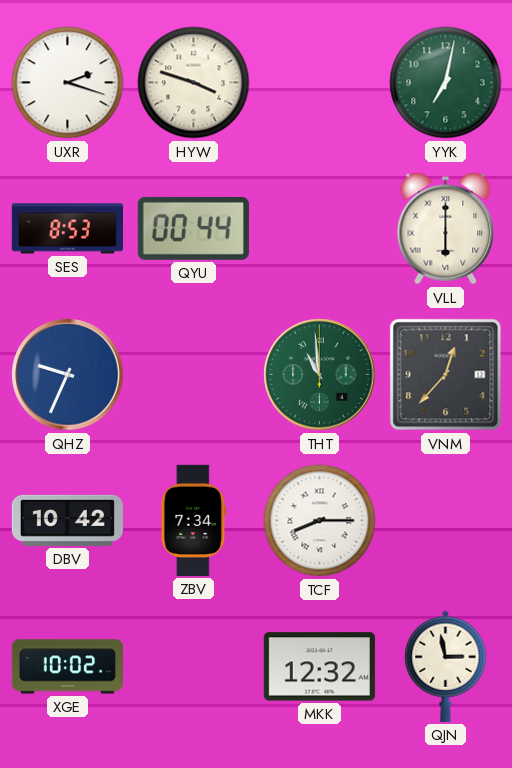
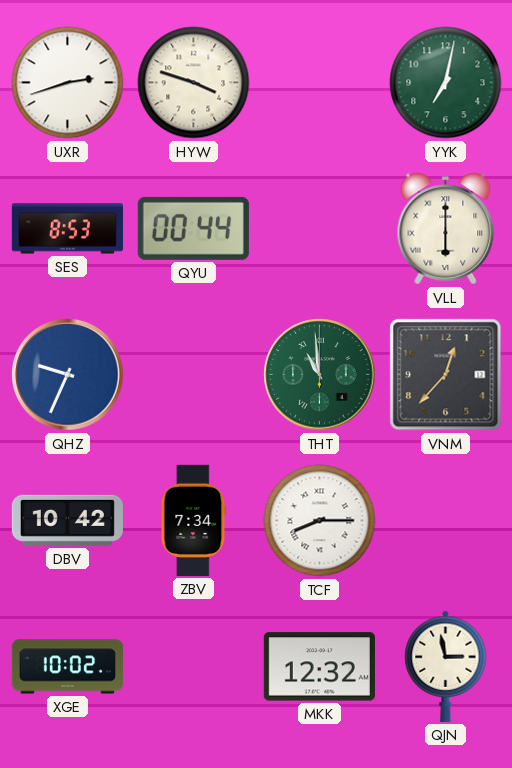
UXR: 2:18 -> 2:42 (68, 83)
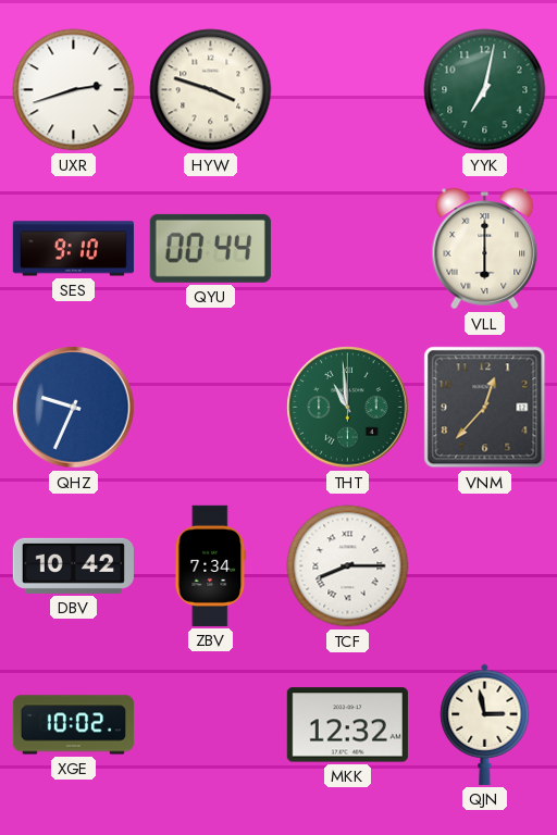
SES: 8:53 -> 9:10 (73, 249)
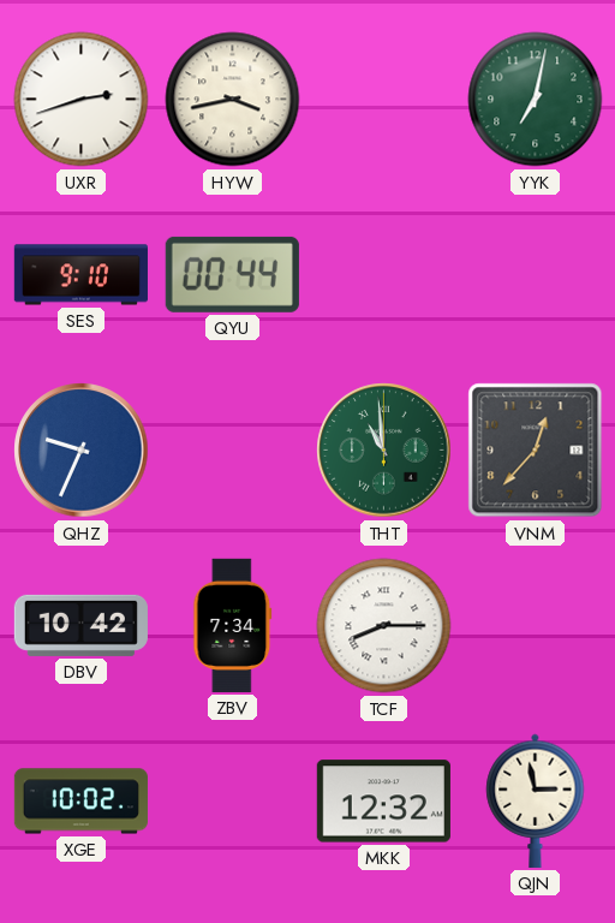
HYW: 3:48 -> 3:43 (233, 100)
VLL: 6:00 -> none (485, 249)
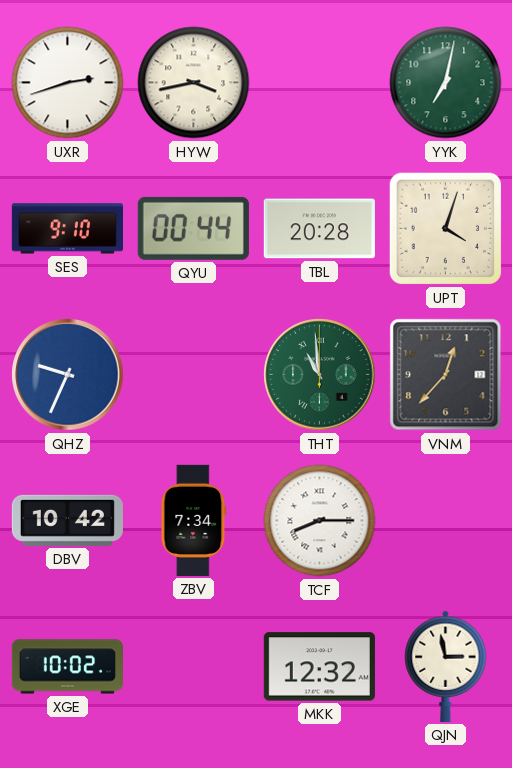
TBL: none -> 20:28 (319, 229)
UPT: none -> 4:03 (446, 229)
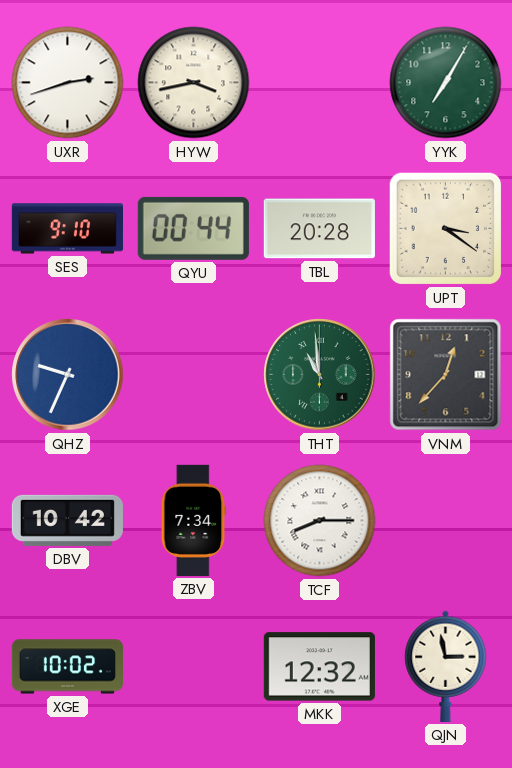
YYK: 7:02 -> 7:05 (446, 83)
UPT: 4:03 -> 3:21 (446, 229)
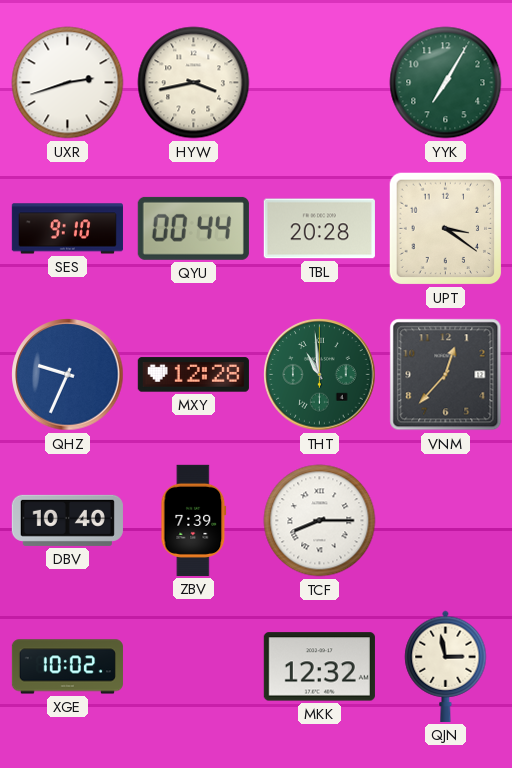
MXY: none -> 12:28 (193, 375)
DBV: 10:42 -> 10:40 (67, 520)
ZBV: 7:34 -> 7:39 (194, 520)
